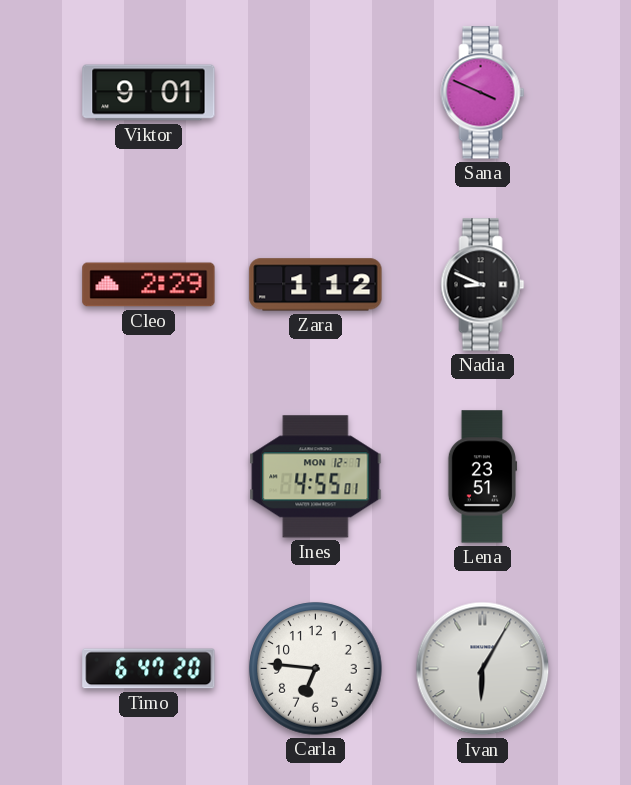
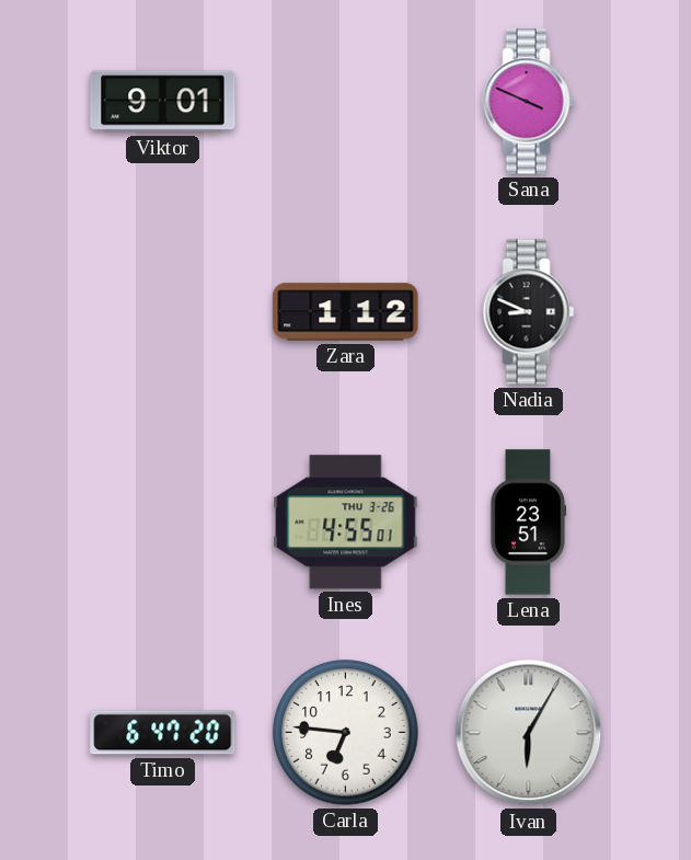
Cleo: 2:29 -> none (149, 285)
Ines date: MON 12-7 -> THU 3-26 (346, 523)
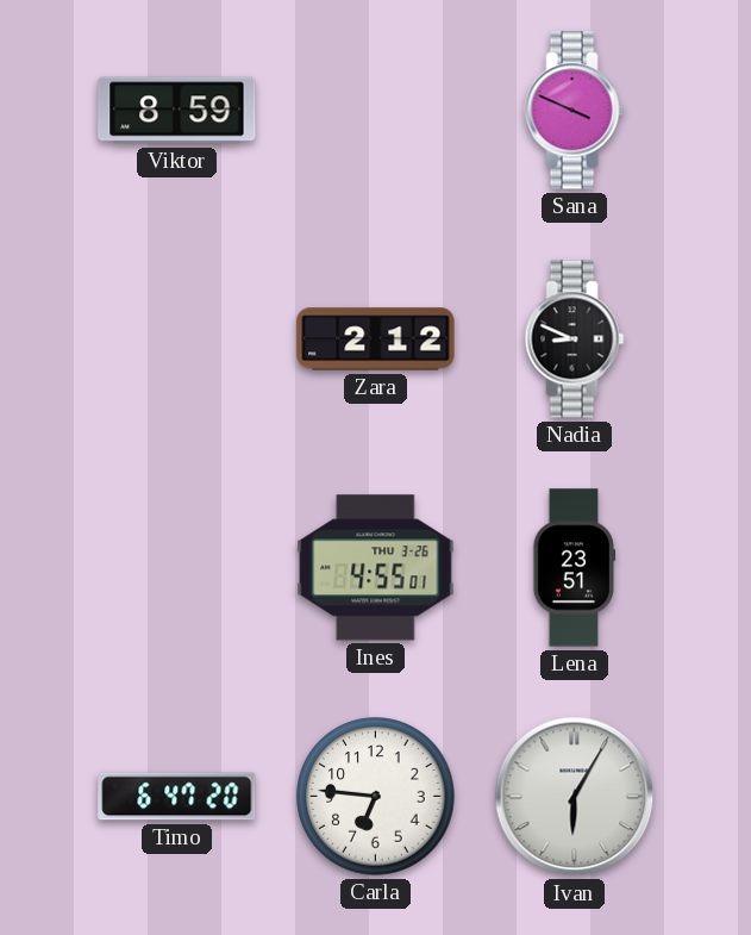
Viktor: 9:01 -> 8:59 (177, 111)
Zara: 1:12 -> 2:12 (376, 339)
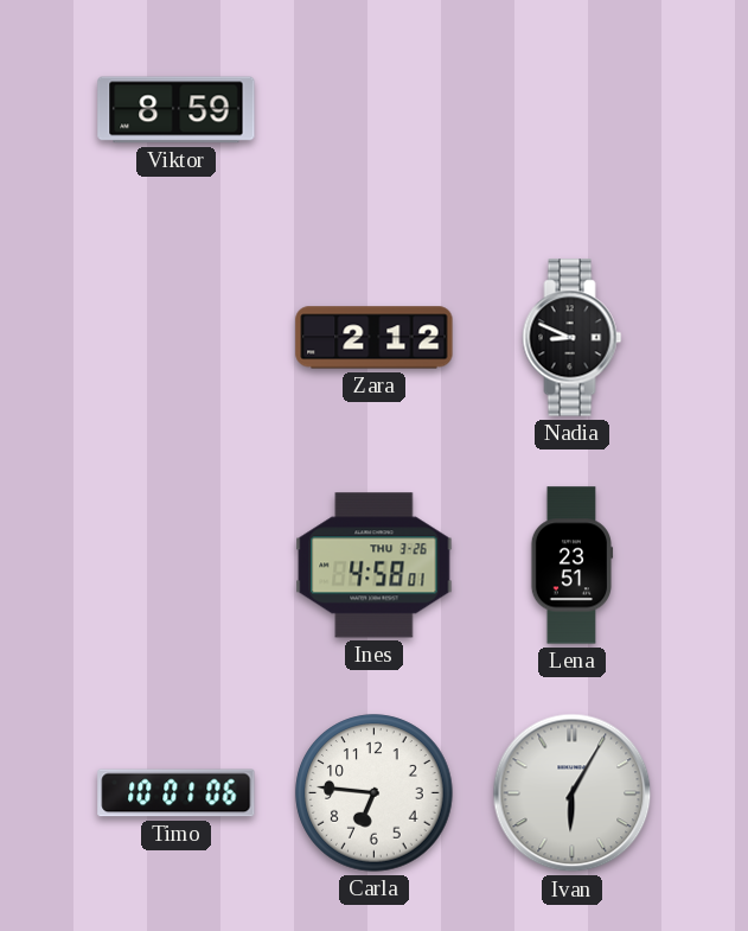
Sana: 3:49 -> none (575, 111)
Ines: 4:55 -> 4:58 (375, 566)
Timo: 6:47 -> 10:01 (177, 793)
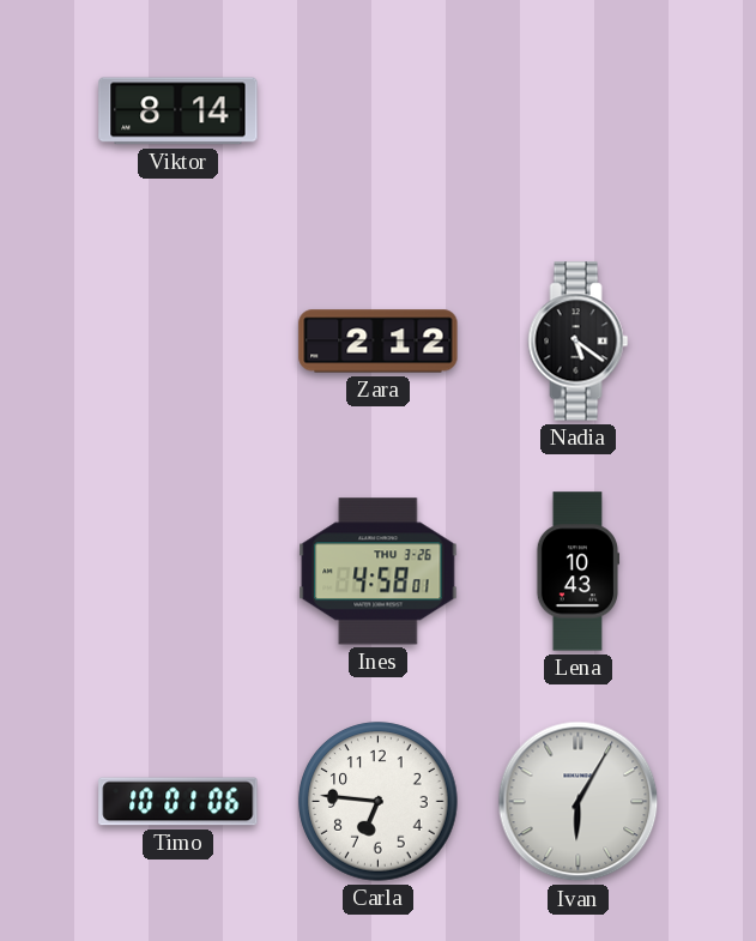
Viktor: 8:59 -> 8:14 (179, 111)
Nadia: 8:49 -> 5:21 (579, 342)
Lena: 23:51 -> 10:43 (577, 572)
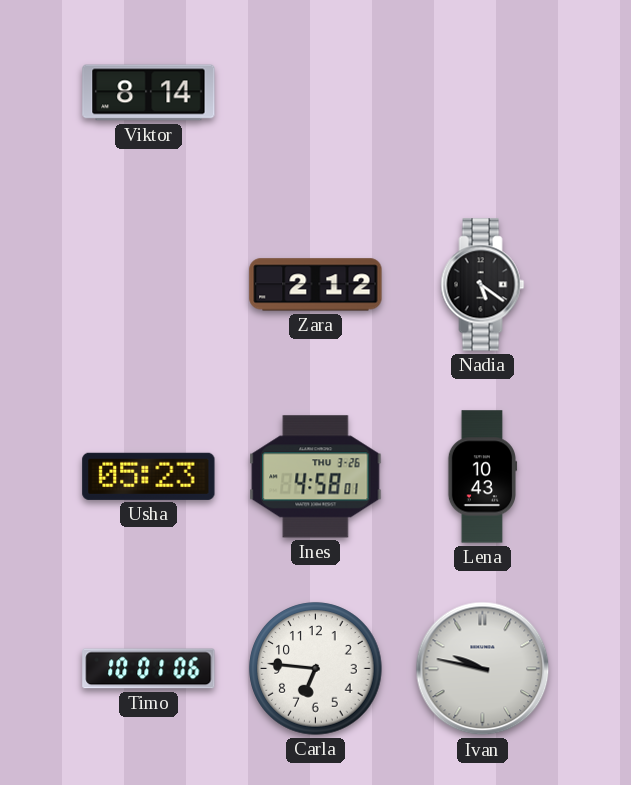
Usha: none -> 05:23 (149, 476)
Ivan: 6:05 -> 9:47 (483, 669)
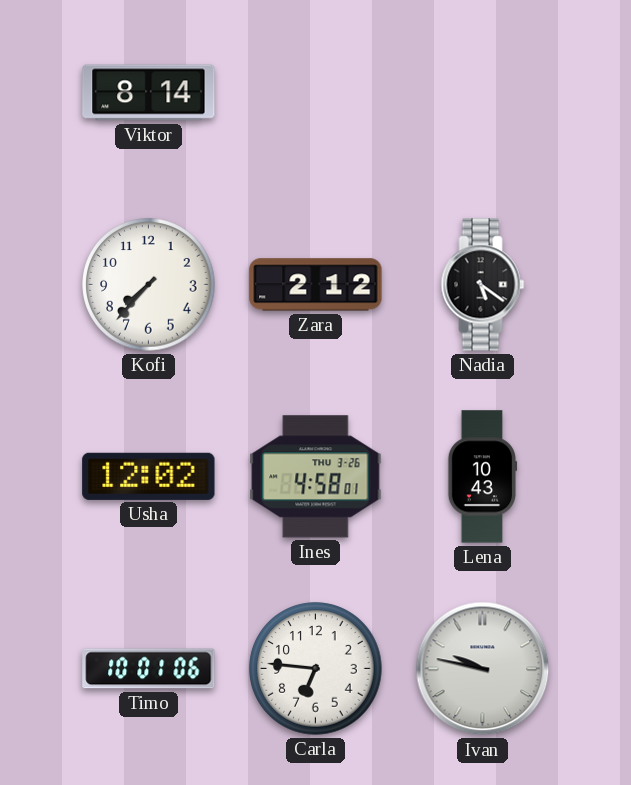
Kofi: none -> 7:37 (149, 285)
Usha: 05:23 -> 12:02 (149, 476)
